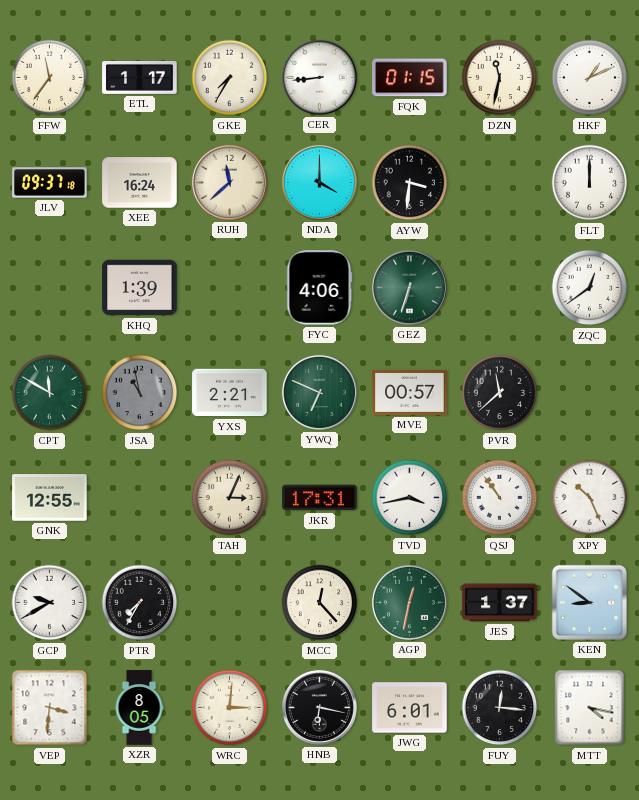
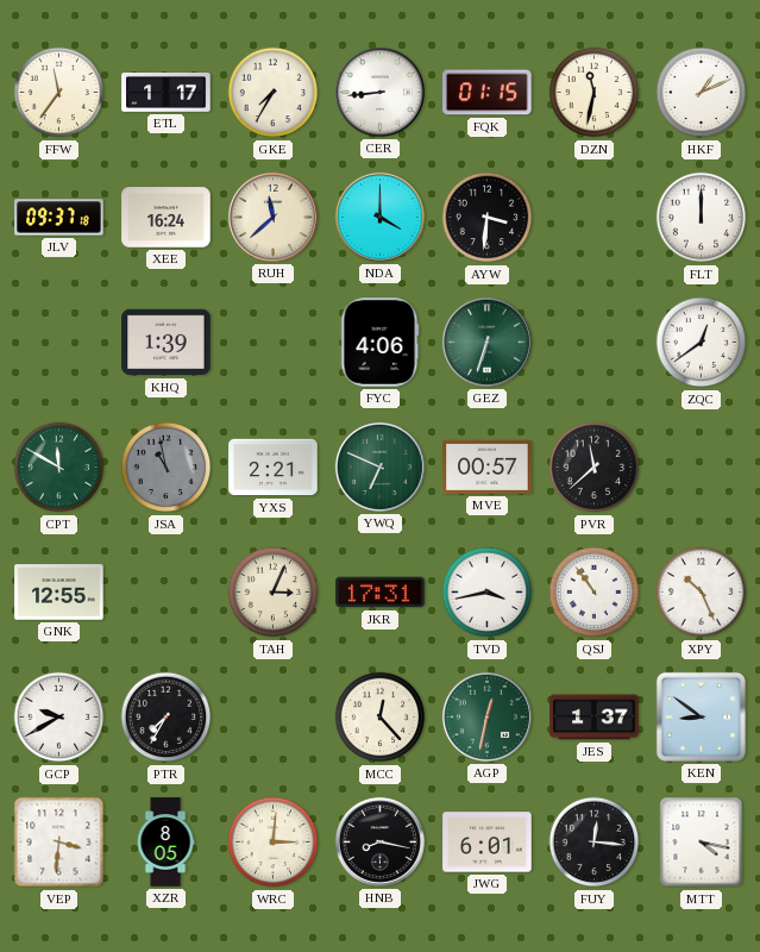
HNB: 6:17 -> 8:17 (379, 841)
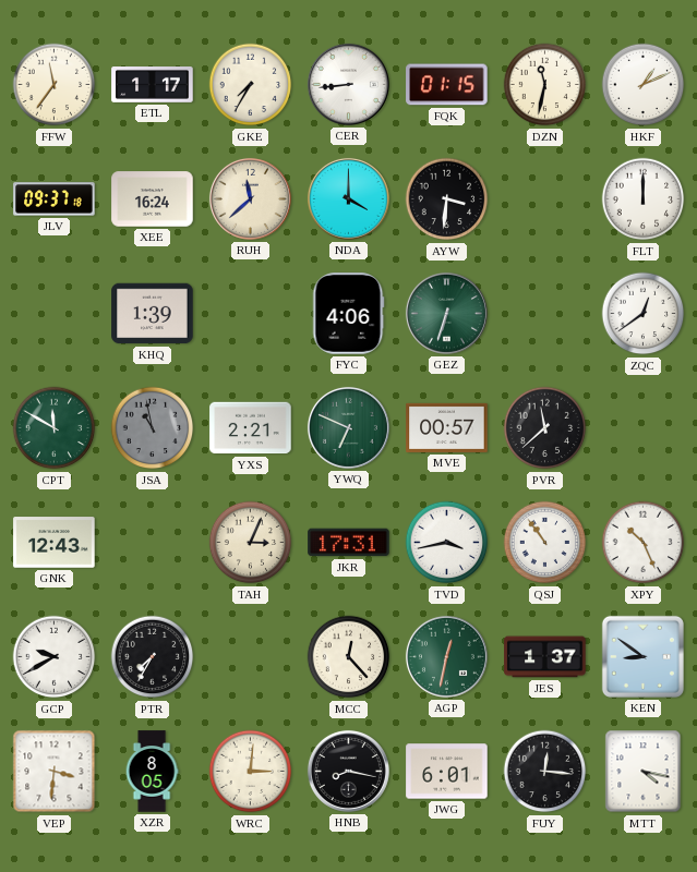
GNK: 12:55 -> 12:43 (55, 543)
